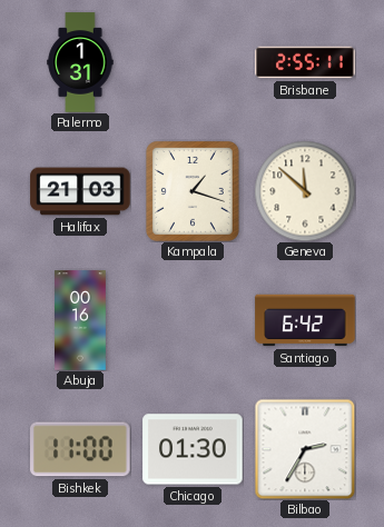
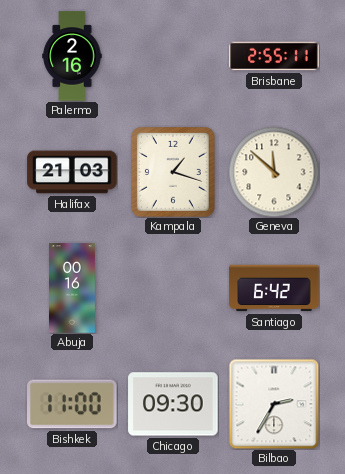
Palermo: 1:31 -> 2:16 (72, 56)
Chicago: 01:30 -> 09:30 (173, 404)
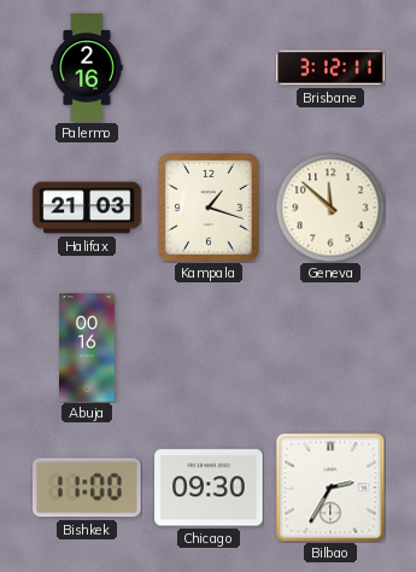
Brisbane: 2:55 -> 3:12 (330, 68)
Santiago: 6:42 -> none (274, 288)
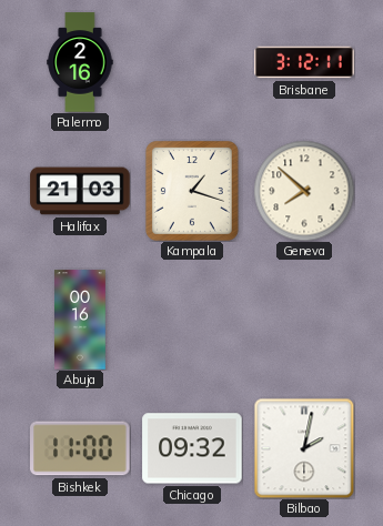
Geneva: 11:52 -> 7:52 (304, 191)
Chicago: 09:30 -> 09:32 (192, 448)
Bilbao: 2:35 -> 2:02 (304, 448)
